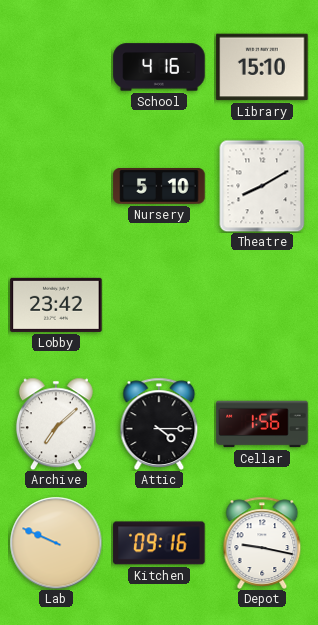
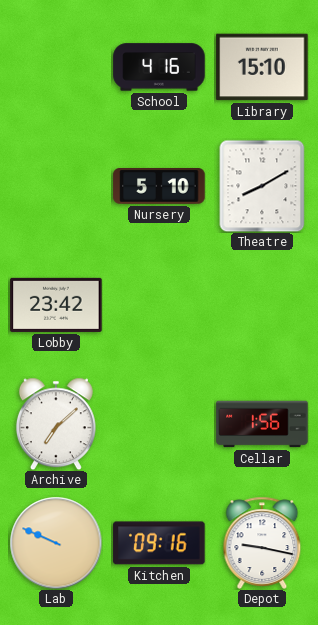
Attic: 4:15 -> none (159, 424)
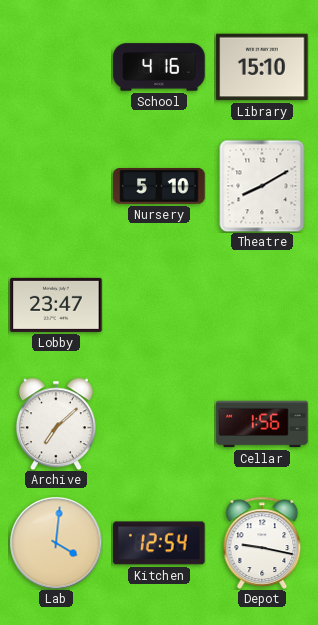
Lobby: 23:42 -> 23:47 (56, 305)
Lab: 9:49 -> 4:01 (56, 543)
Kitchen: 09:16 -> 12:54 (159, 543)
